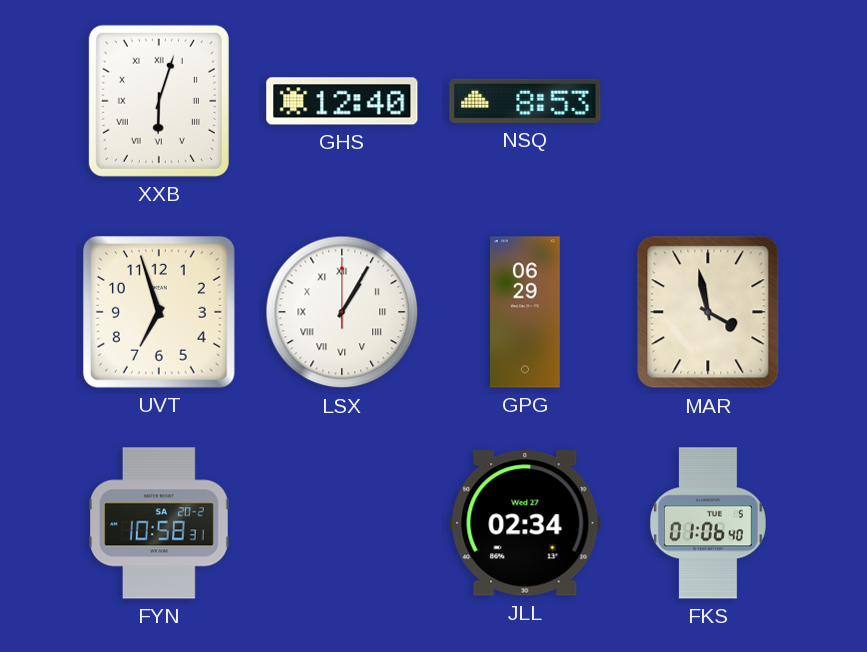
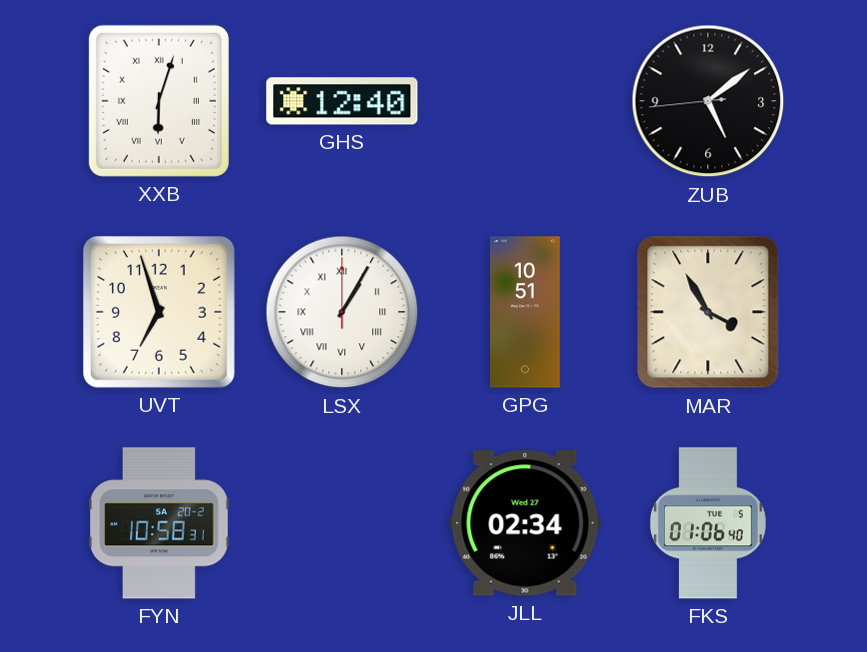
NSQ: 8:53 -> none (525, 101)
ZUB: none -> 5:08 (708, 101)
GPG: 06:29 -> 10:51 (526, 312)
MAR: 3:58 -> 3:55 (708, 312)
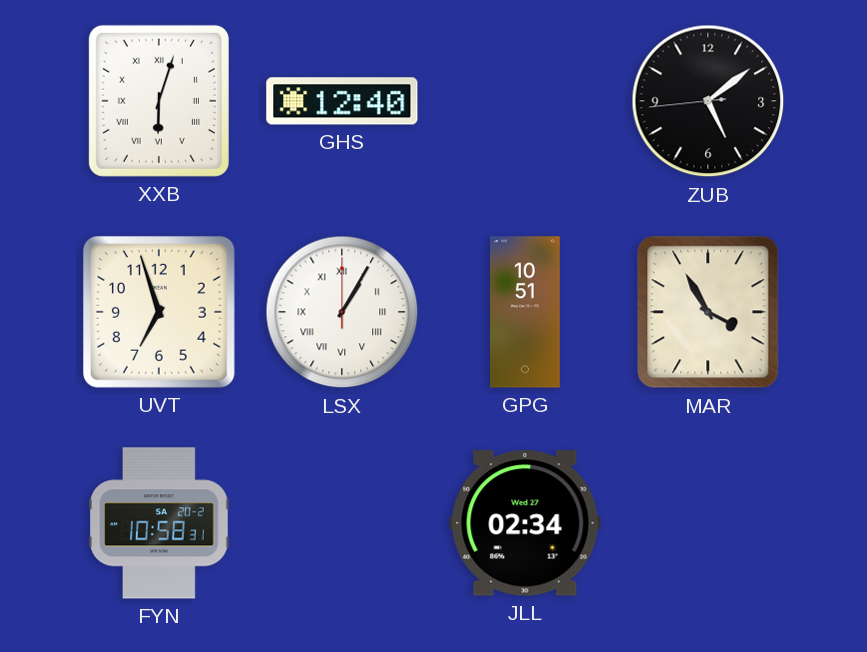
FKS: 01:06 -> none (708, 523)
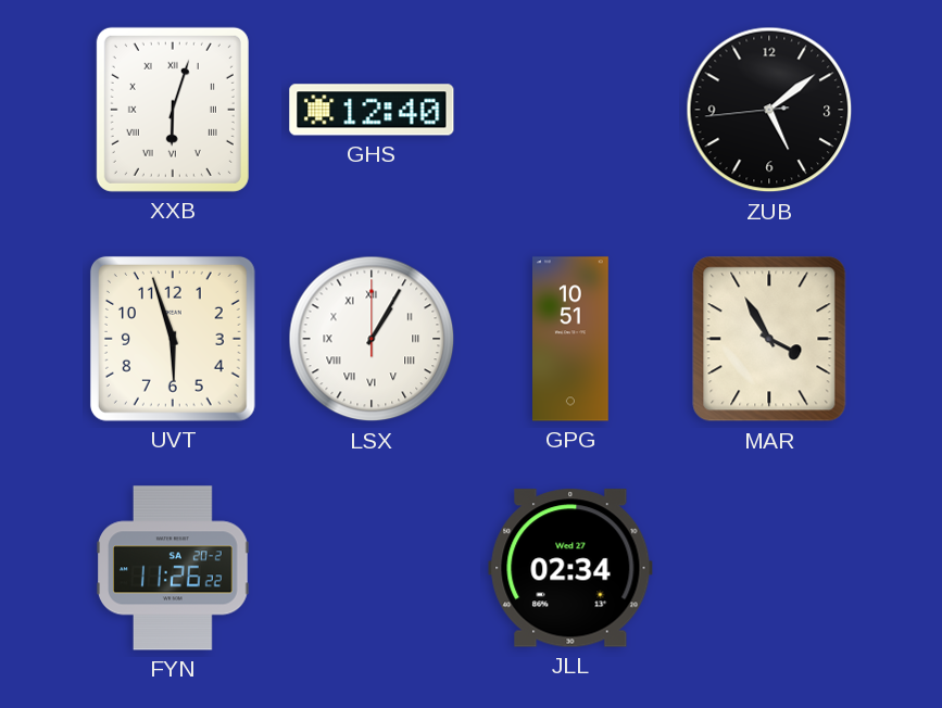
UVT: 6:57 -> 5:57 (173, 339)
FYN: 10:58 -> 11:26 (173, 568)
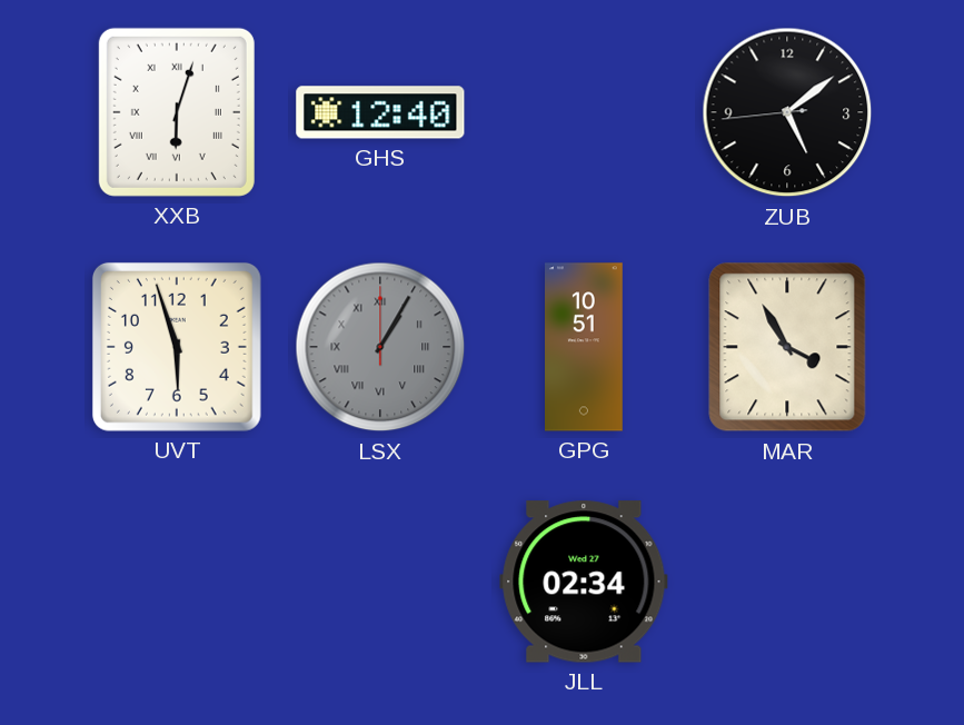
LSX dial: white -> grey (380, 347)
FYN: 11:26 -> none (173, 568)
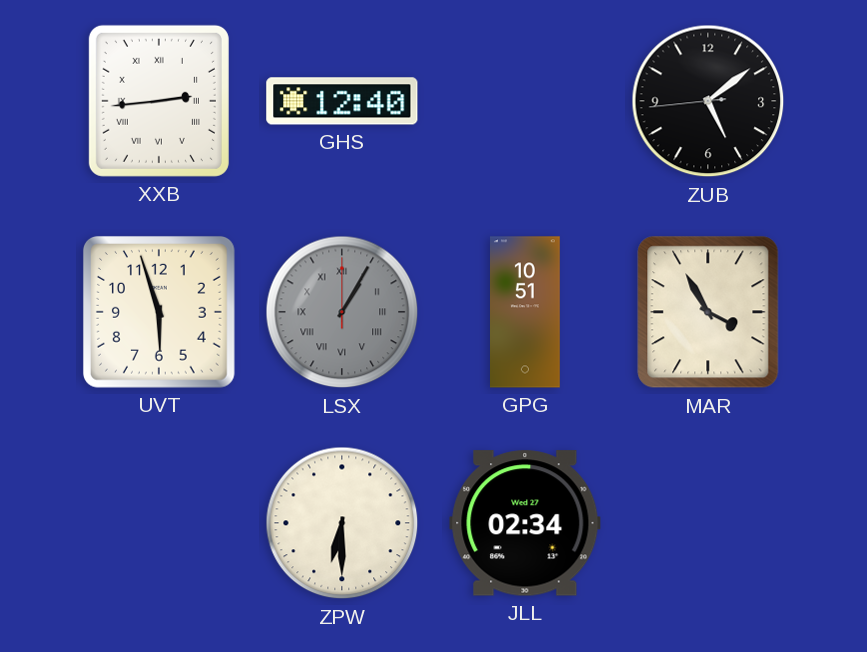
XXB: 6:03 -> 2:44 (159, 101)
ZPW: none -> 6:30 (342, 523)
